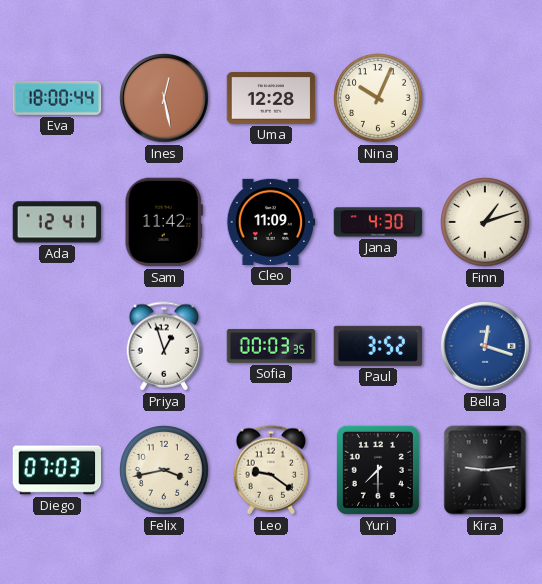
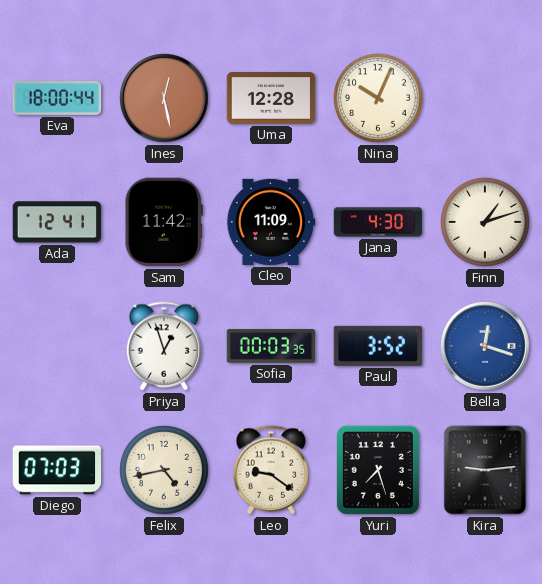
Felix: 3:43 -> 4:43 (165, 471)
Yuri: 7:30 -> 7:27 (378, 470)
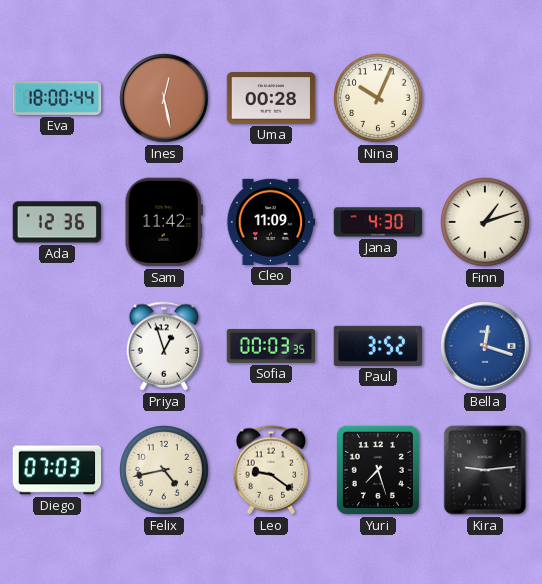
Uma: 12:28 -> 00:28 (271, 98)
Ada: 12:41 -> 12:36 (57, 222)
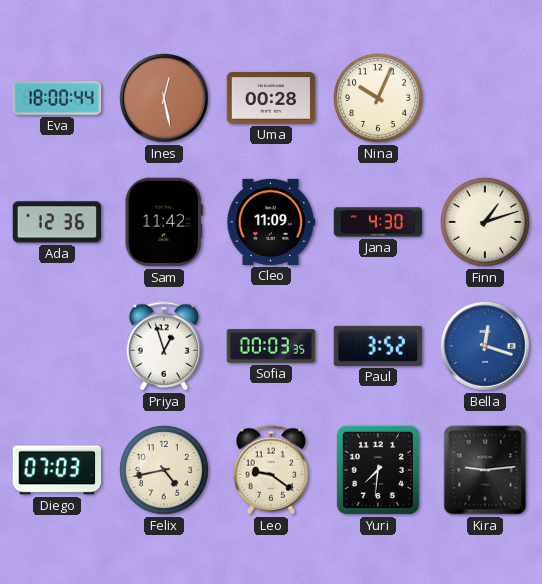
Yuri: 7:27 -> 7:31 (378, 470)
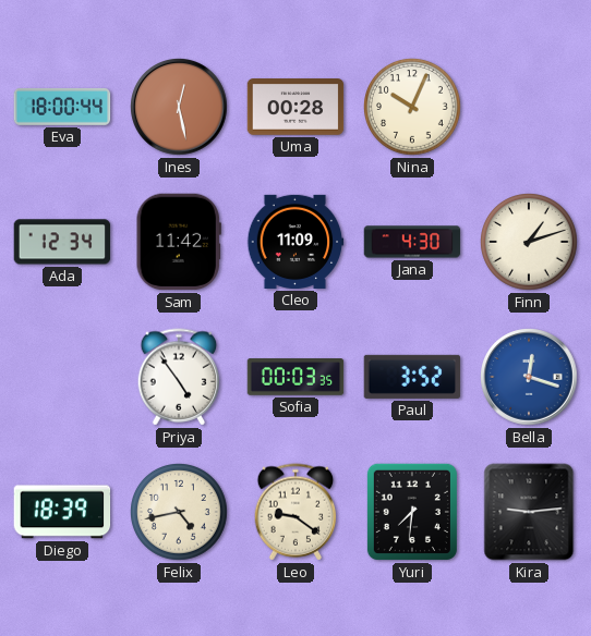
Ada: 12:36 -> 12:34 (62, 242)
Priya: 12:57 -> 4:54 (179, 377)
Diego: 07:03 -> 18:39 (62, 512)
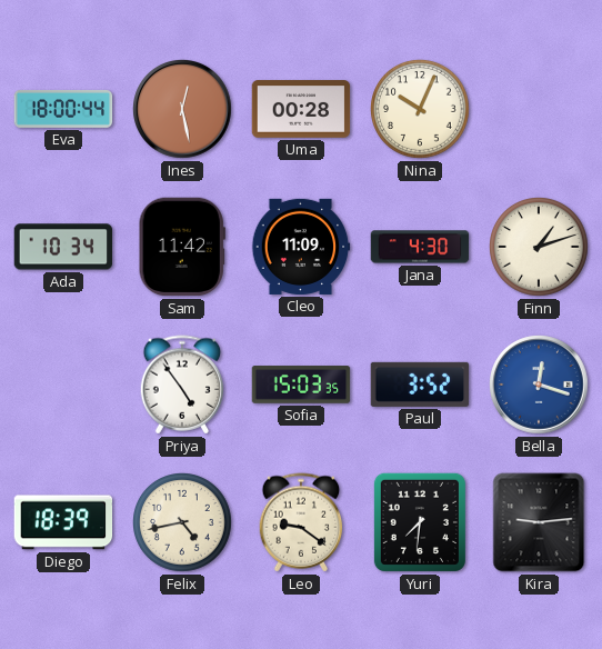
Ada: 12:34 -> 10:34 (63, 247)
Sofia: 00:03 -> 15:03 (301, 385)
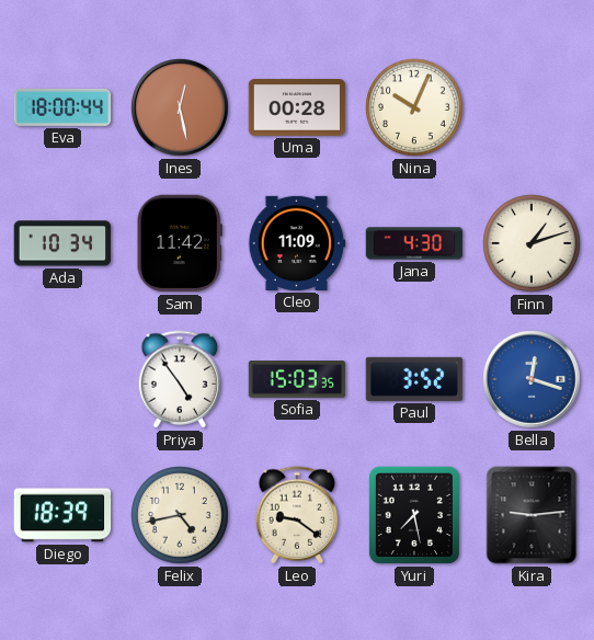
Yuri: 7:31 -> 7:28 (414, 515)
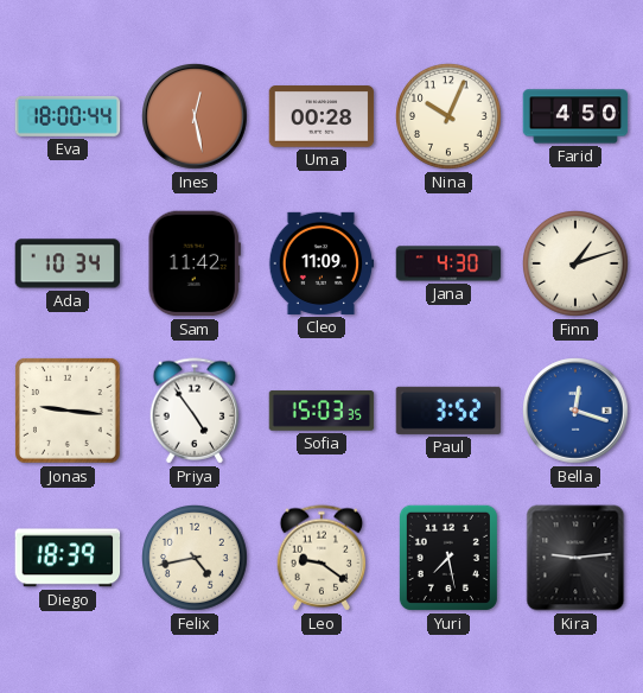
Farid: none -> 4:50 (575, 116)
Jonas: none -> 9:16 (68, 411)
